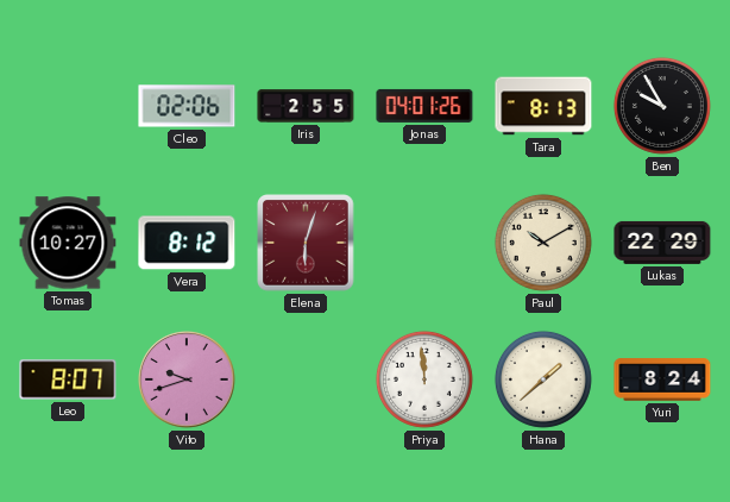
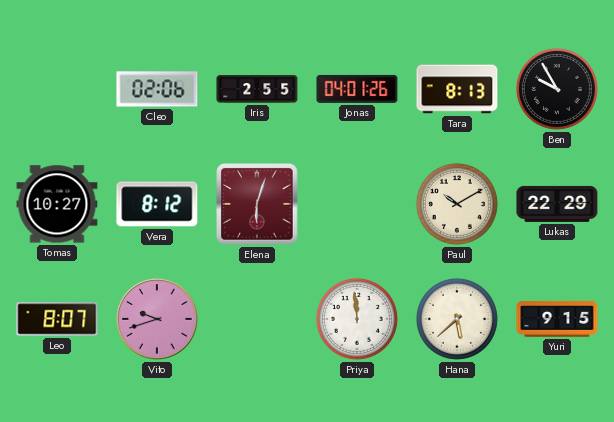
Hana: 1:38 -> 5:38 (457, 319)
Yuri: 8:24 -> 9:15 (557, 319)
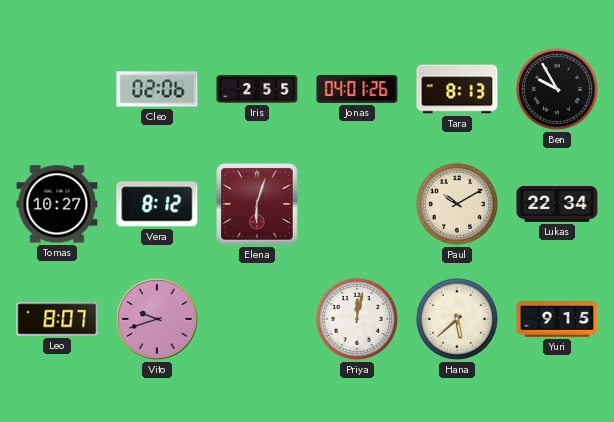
Lukas: 22:29 -> 22:34 (557, 204)
Priya: 11:59 -> 12:02 (357, 319)
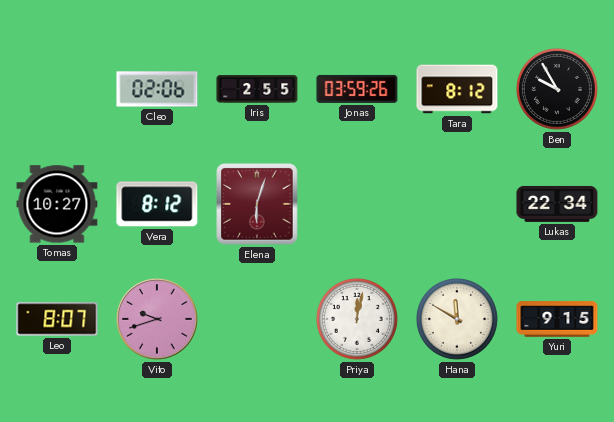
Jonas: 04:01 -> 03:59 (357, 89)
Tara: 8:13 -> 8:12 (457, 89)
Paul: 10:10 -> none (457, 204)
Hana: 5:38 -> 11:50 (457, 319)
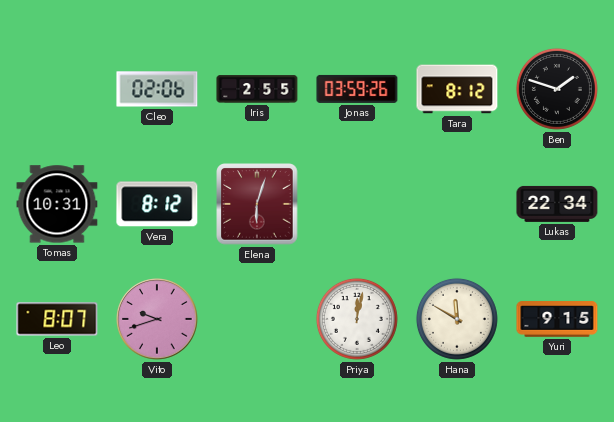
Ben: 9:55 -> 1:48 (557, 89)
Tomas: 10:27 -> 10:31 (57, 204)
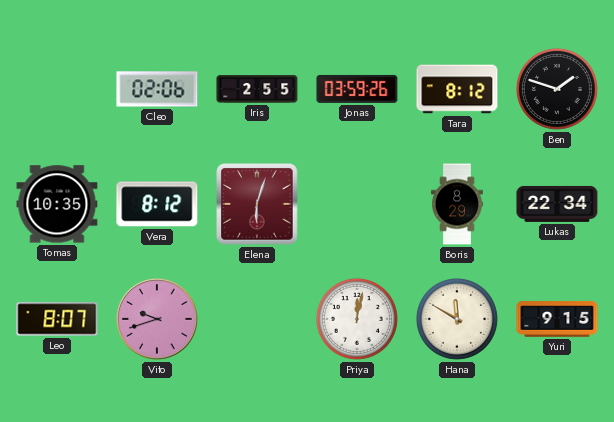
Tomas: 10:31 -> 10:35 (57, 204)
Boris: none -> 8:29 (457, 204)
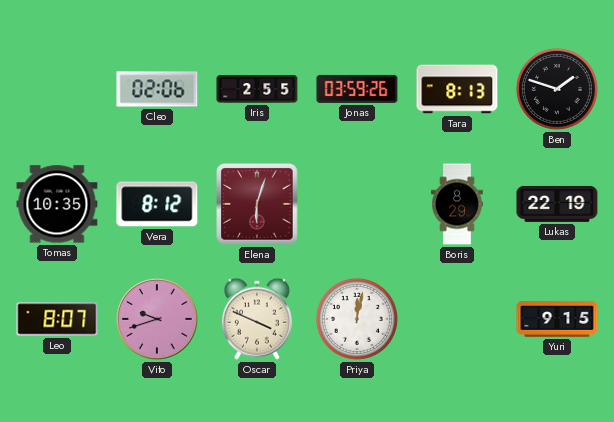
Tara: 8:12 -> 8:13 (457, 89)
Lukas: 22:34 -> 22:19 (557, 204)
Oscar: none -> 3:49 (257, 319)
Hana: 11:50 -> none (457, 319)
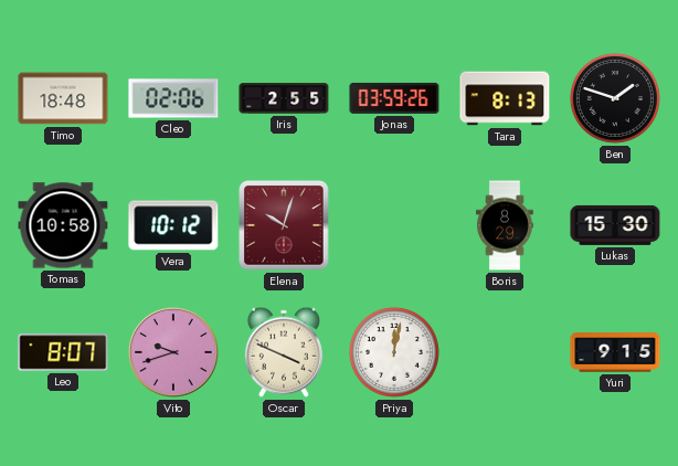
Timo: none -> 18:48 (63, 98)
Tomas: 10:35 -> 10:58 (63, 225)
Vera: 8:12 -> 10:12 (173, 225)
Elena: 6:03 -> 10:03 (284, 225)
Lukas: 22:19 -> 15:30 (615, 225)
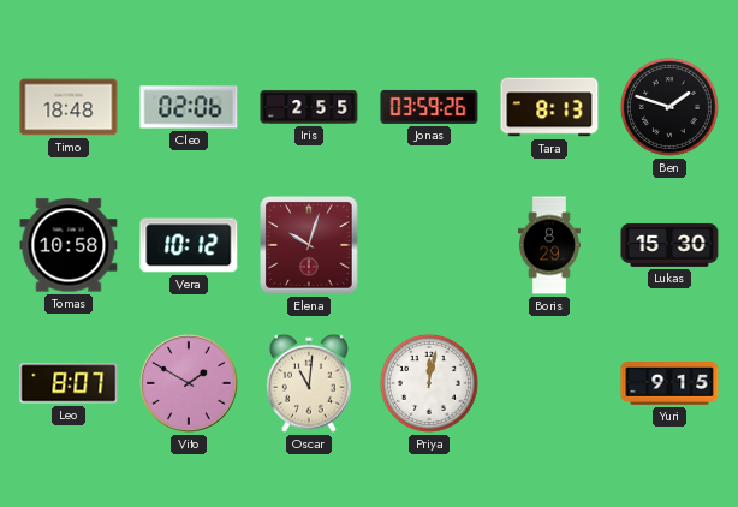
Vito: 9:42 -> 1:50 (189, 383)
Oscar: 3:49 -> 11:01 (309, 383)
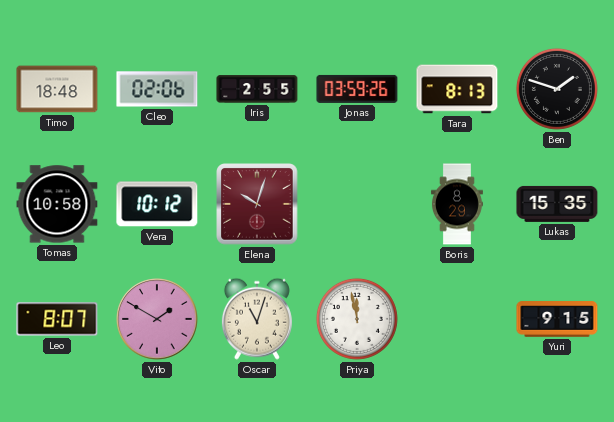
Lukas: 15:30 -> 15:35 (557, 204)
Oscar: 11:01 -> 11:03 (257, 319)
Priya: 12:02 -> 11:58 (357, 319)
